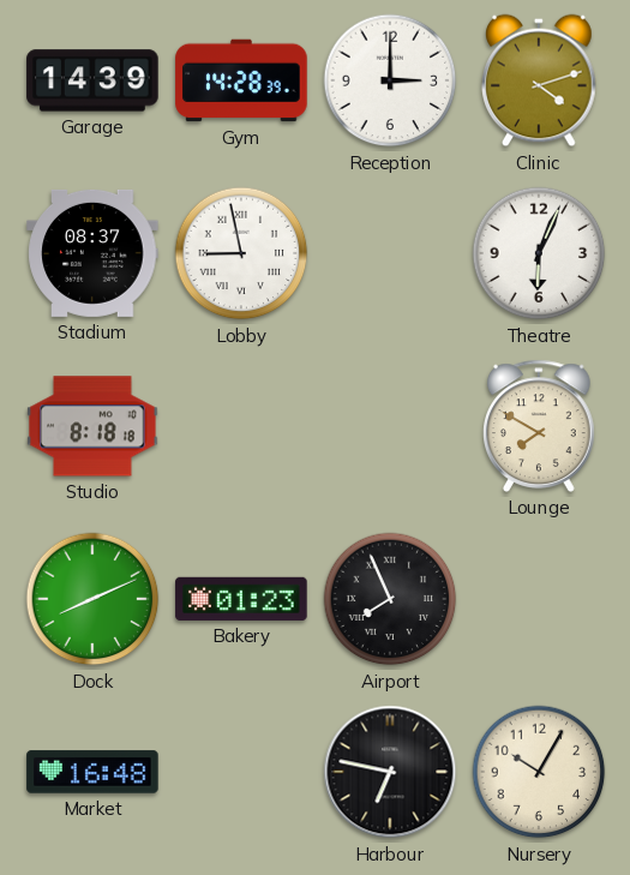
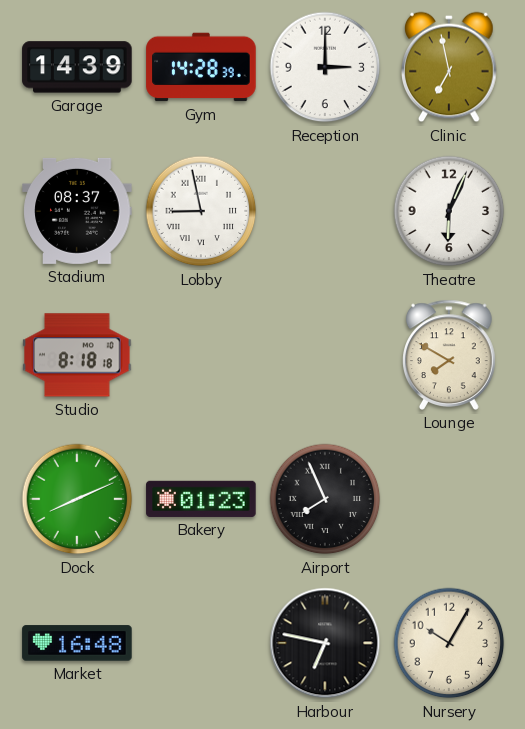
Clinic: 4:12 -> 6:58 (450, 67)
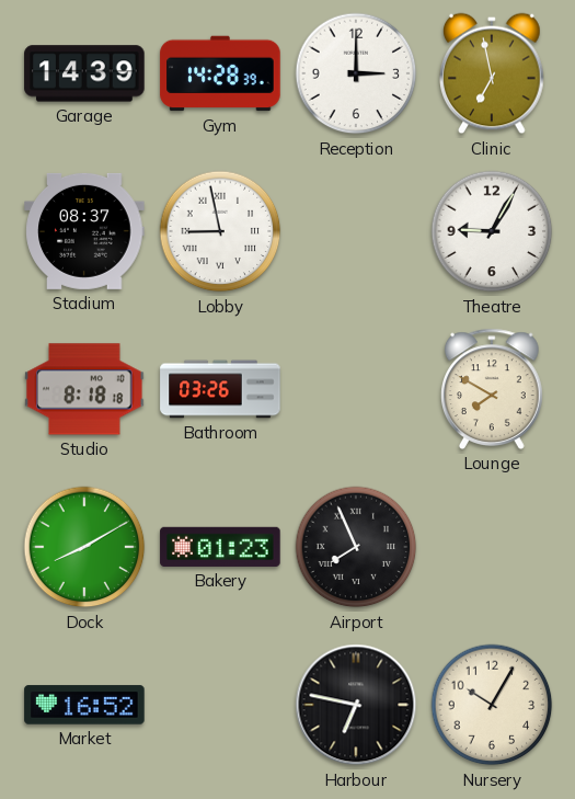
Theatre: 6:04 -> 9:05 (492, 231)
Bathroom: none -> 03:26 (220, 389)
Dock: 8:11 -> 8:10 (84, 547)
Market: 16:48 -> 16:52 (84, 705)
